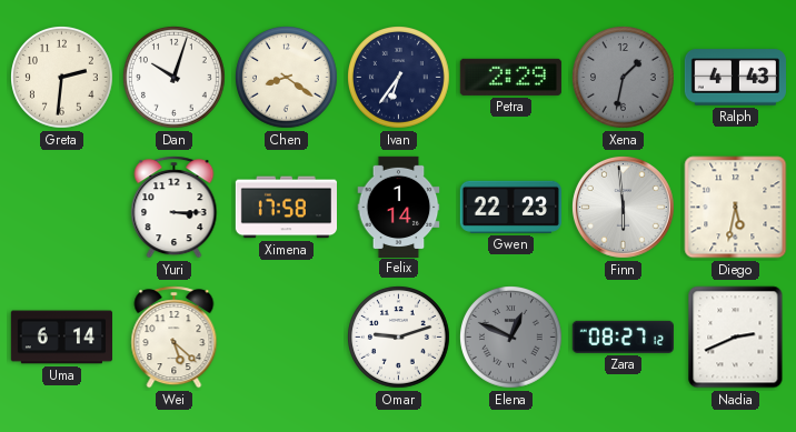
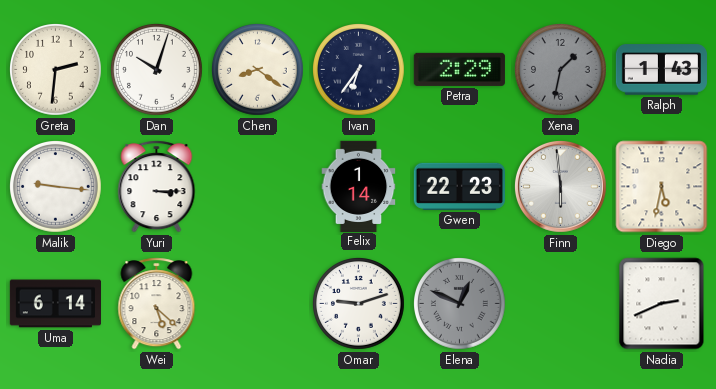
Ralph: 4:43 -> 1:43 (661, 70)
Malik: none -> 9:16 (56, 187)
Ximena: 17:58 -> none (286, 208)
Zara: 08:27 -> none (623, 336)
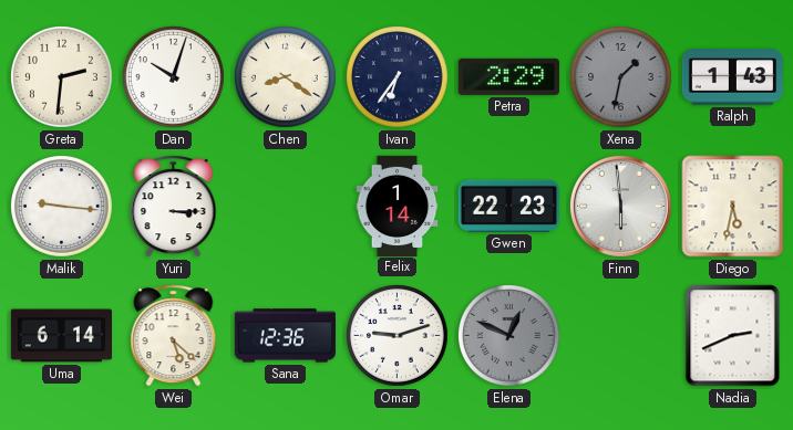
Sana: none -> 12:36 (285, 336)
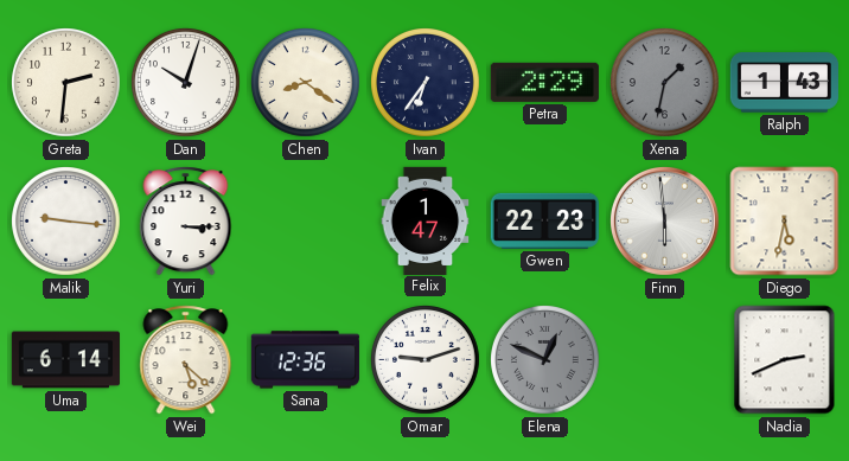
Felix: 1:14 -> 1:47 (426, 220)
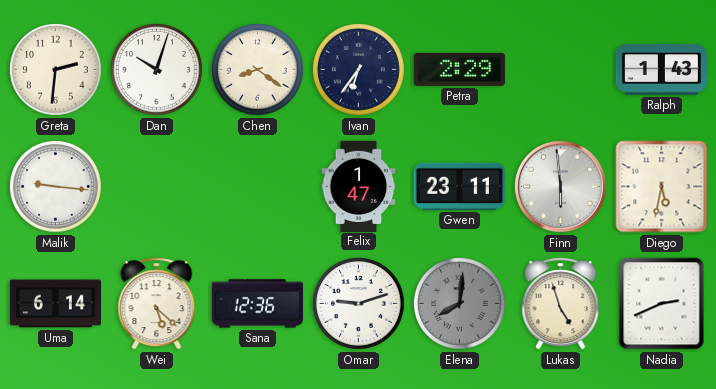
Xena: 1:32 -> none (665, 83)
Yuri: 3:15 -> none (186, 222)
Gwen: 22:23 -> 23:11 (459, 186)
Elena: 12:49 -> 8:01 (460, 304)
Lukas: none -> 4:57 (561, 304)
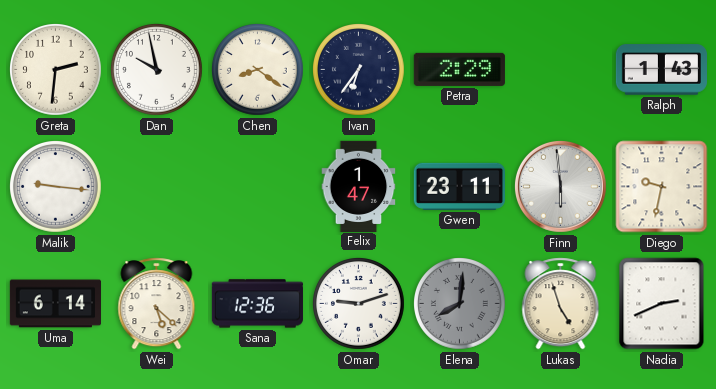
Dan: 10:03 -> 9:58 (157, 70)
Diego: 5:32 -> 9:32 (662, 187)
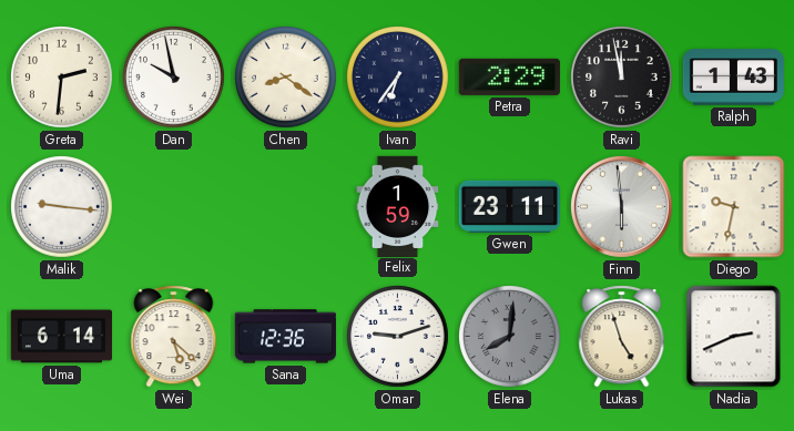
Ravi: none -> 11:58 (622, 78)
Felix: 1:47 -> 1:59 (398, 206)
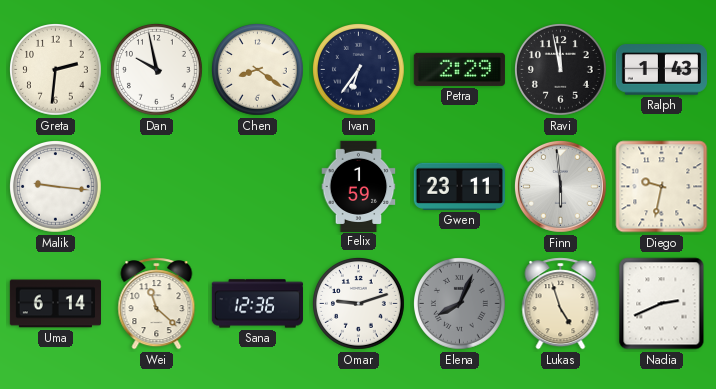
Wei: 5:22 -> 11:22 (157, 304)
Elena: 8:01 -> 8:04 (460, 304)
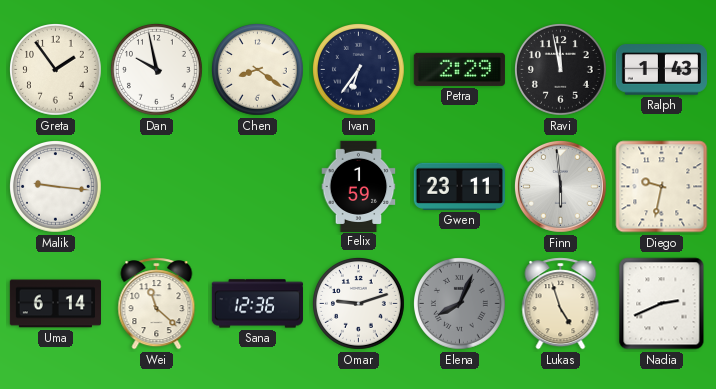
Greta: 2:31 -> 1:54 (56, 70)
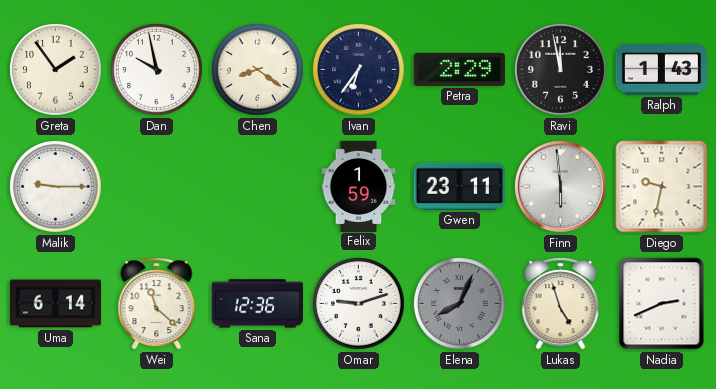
Malik: 9:16 -> 9:15 (56, 187)
